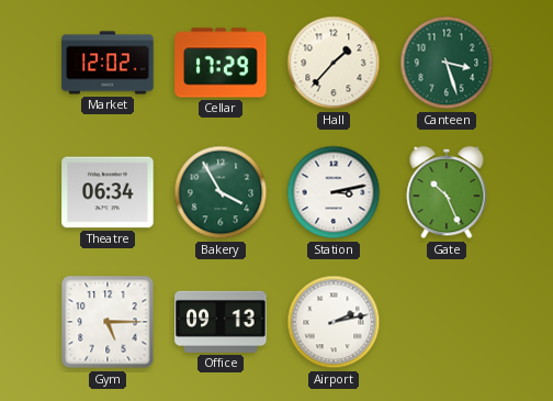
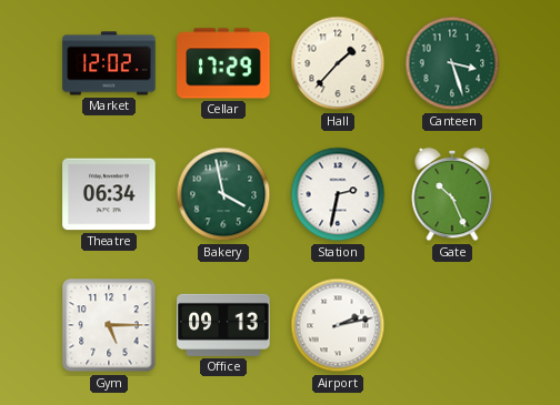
Bakery: 3:55 -> 3:58 (223, 194)
Station: 3:13 -> 2:32 (338, 194)
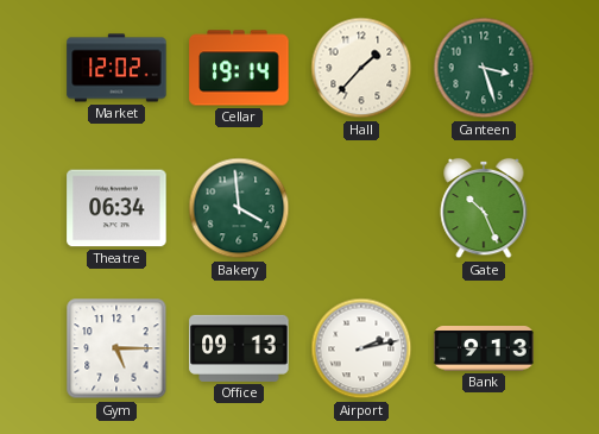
Cellar: 17:29 -> 19:14 (239, 68)
Bakery: 3:58 -> 3:59 (239, 208)
Station: 2:32 -> none (338, 194)
Bank: none -> 9:13 (484, 350)
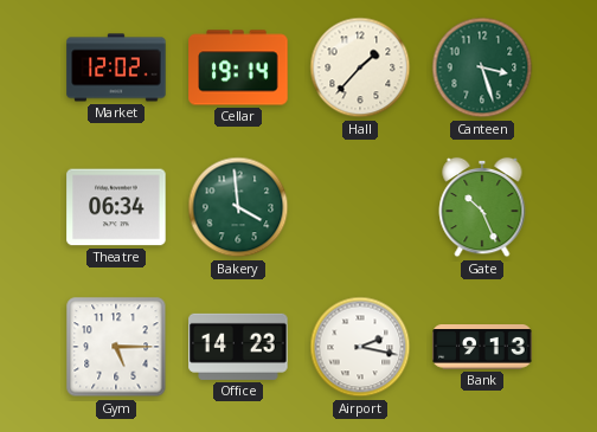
Office: 09:13 -> 14:23 (238, 347)
Airport: 2:13 -> 2:17 (360, 347)
